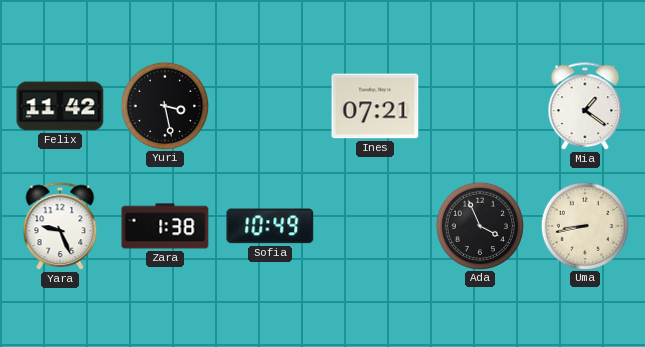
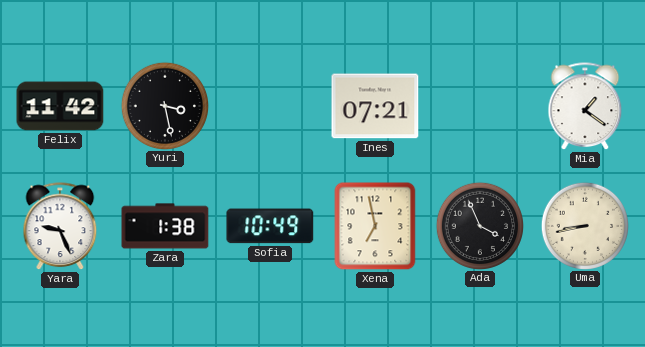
Xena: none -> 6:58 (375, 226)
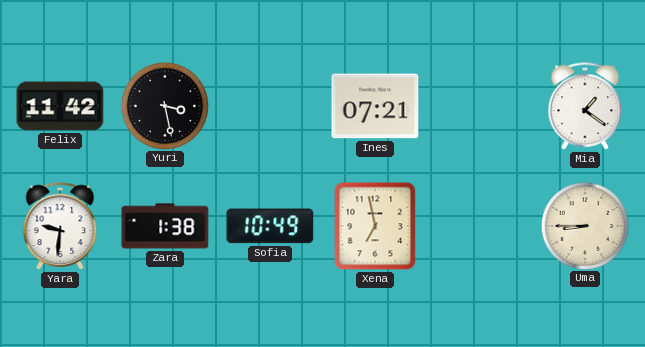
Yara: 9:26 -> 9:31 (60, 227)
Ada: 3:56 -> none (479, 225)
Uma: 8:43 -> 8:45 (584, 225)
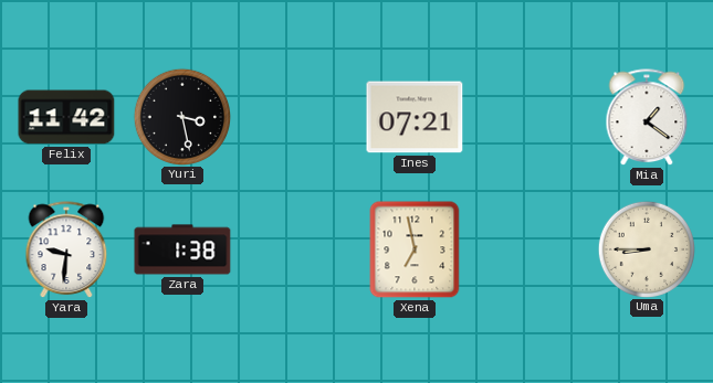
Sofia: 10:49 -> none (270, 226)
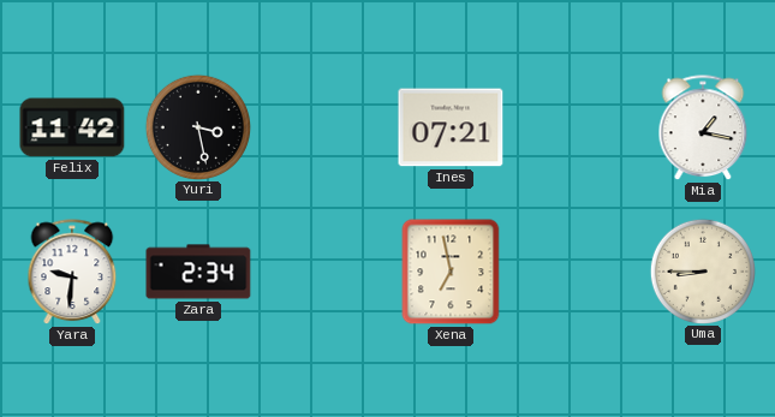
Mia: 1:21 -> 1:17 (703, 129)
Zara: 1:38 -> 2:34 (198, 272)
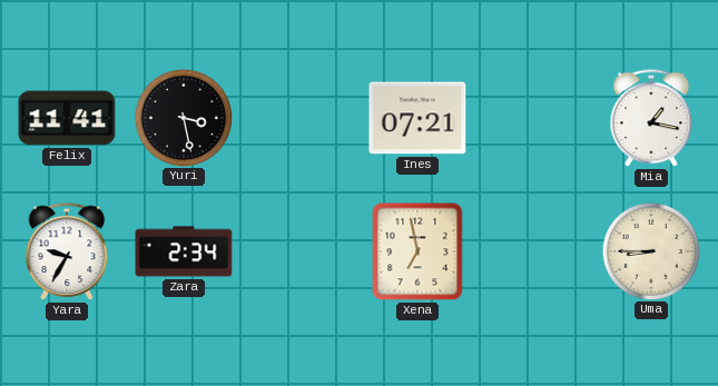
Felix: 11:42 -> 11:41 (67, 118)
Yara: 9:31 -> 9:35 (67, 253)
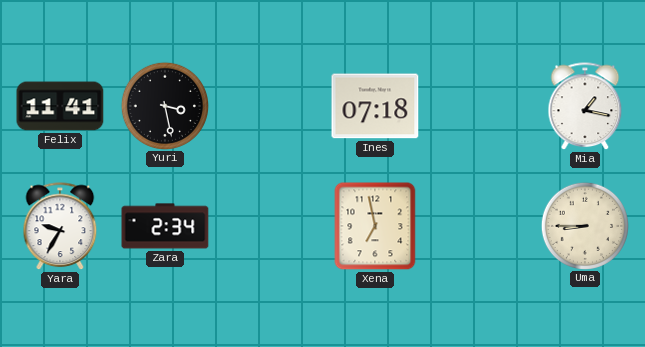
Ines: 07:21 -> 07:18 (375, 106)
